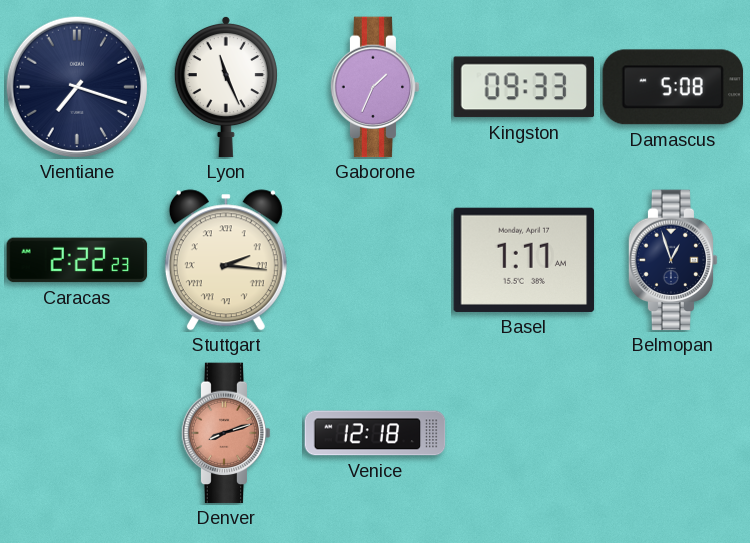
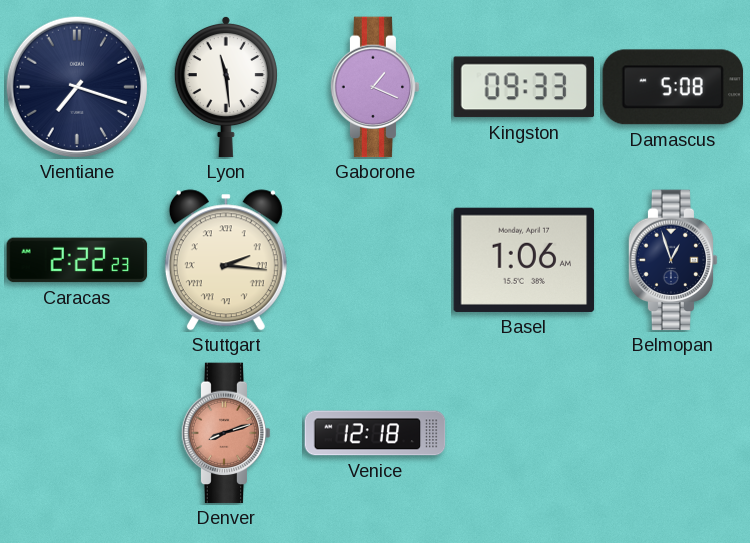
Lyon: 11:26 -> 11:29 (226, 87)
Gaborone: 1:34 -> 1:19 (375, 87)
Basel: 1:11 -> 1:06 (524, 260)
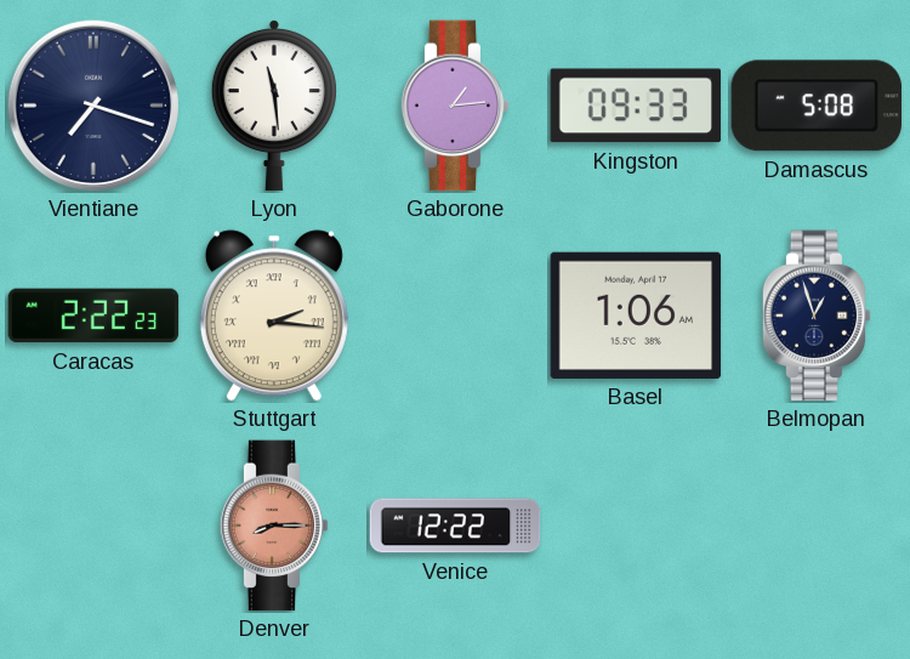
Gaborone: 1:19 -> 1:14 (455, 106)
Denver: 8:12 -> 8:15 (274, 526)
Venice: 12:18 -> 12:22 (455, 526)
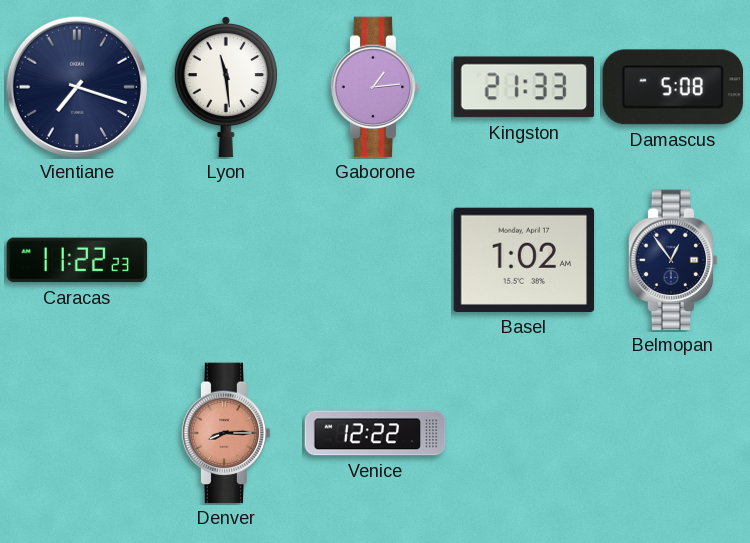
Kingston: 09:33 -> 21:33 (523, 87)
Caracas: 2:22 -> 11:22 (77, 260)
Stuttgart: 2:16 -> none (274, 316)
Basel: 1:06 -> 1:02 (524, 260)
Belmopan: 12:57 -> 12:54 (673, 260)
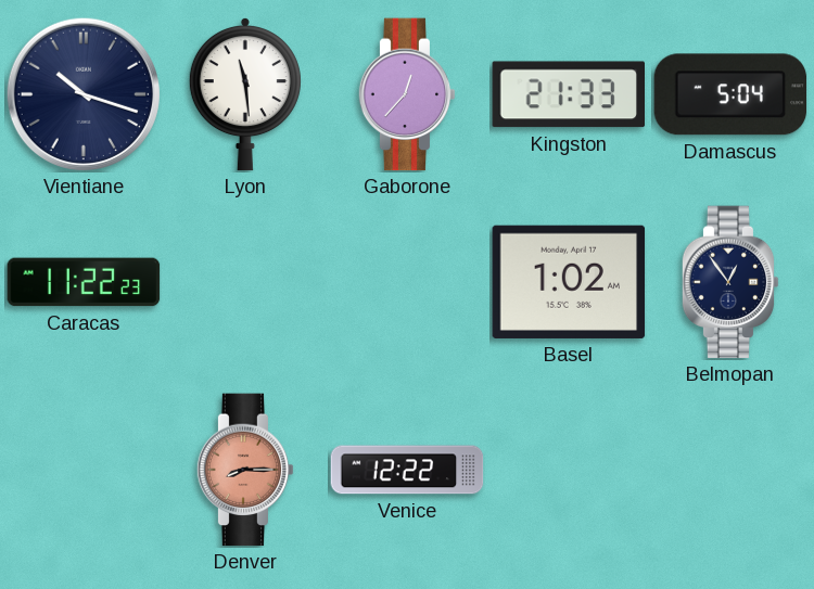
Vientiane: 7:18 -> 10:18 (82, 93)
Gaborone: 1:14 -> 12:37 (407, 94)
Damascus: 5:08 -> 5:04 (730, 94)
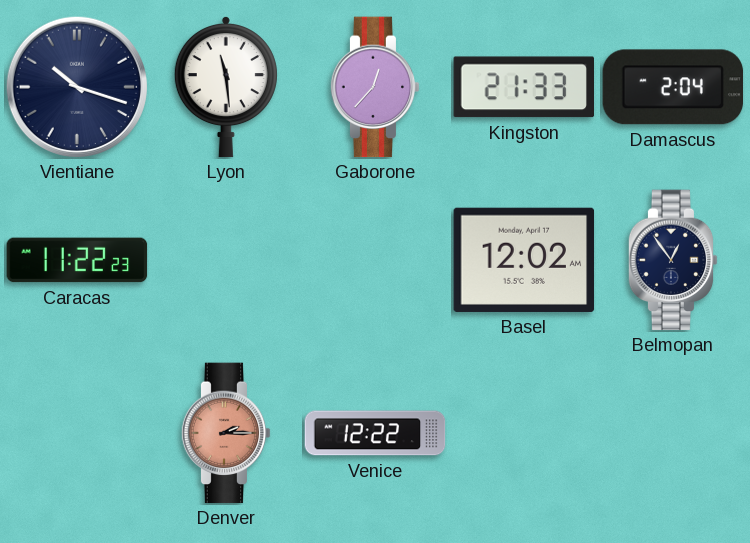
Damascus: 5:04 -> 2:04 (673, 87)
Basel: 1:02 -> 12:02 (524, 260)
Denver: 8:15 -> 2:15 (226, 433)
